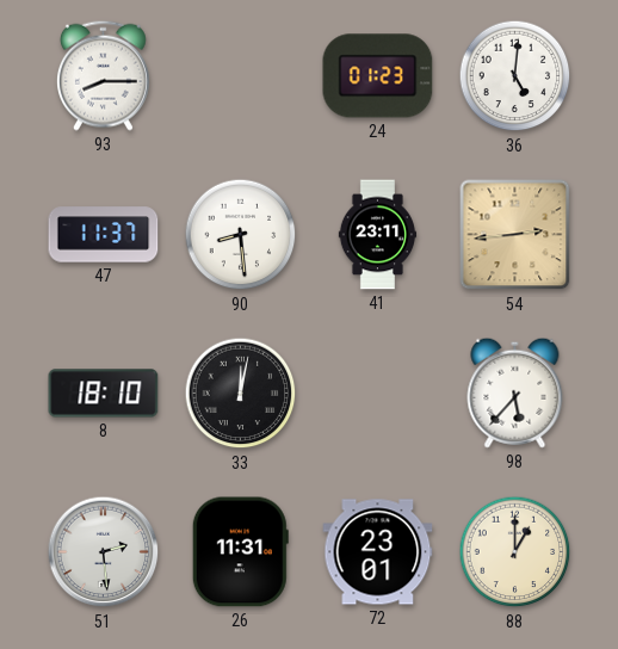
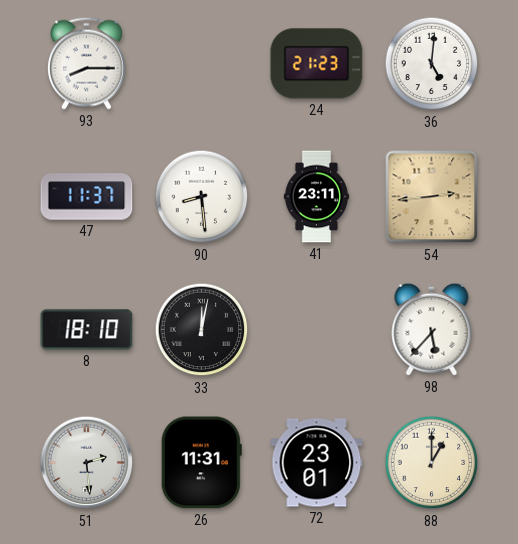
24: 01:23 -> 21:23 (317, 64)
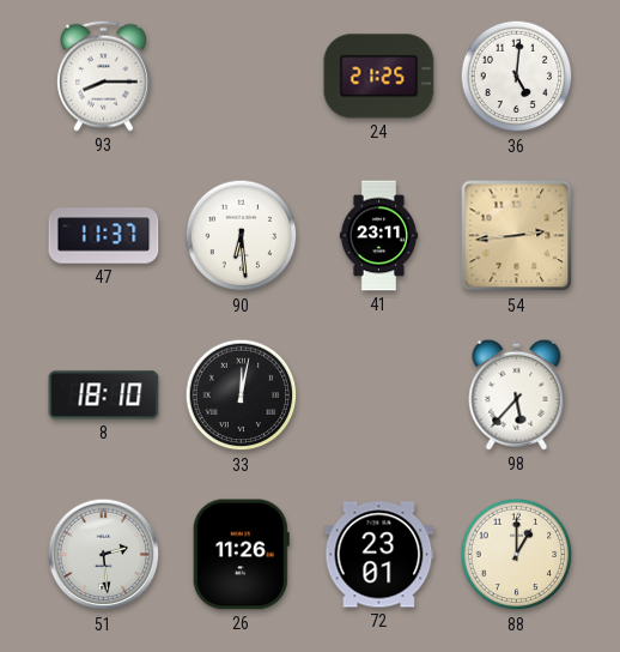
24: 21:23 -> 21:25 (379, 77)
90: 8:29 -> 6:29 (242, 236)
26: 11:31 -> 11:26 (241, 555)
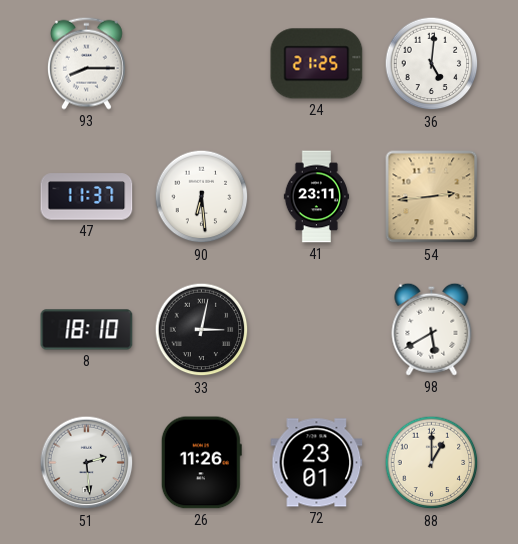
33: 12:02 -> 3:02 (202, 330)
98: 5:37 -> 5:40 (432, 329)
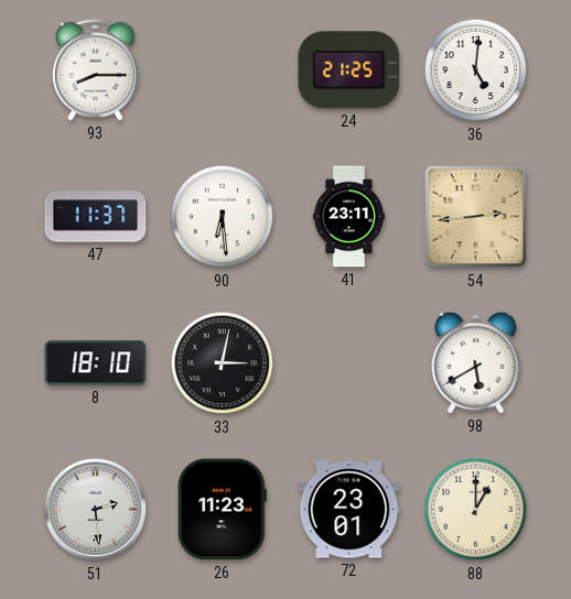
26: 11:26 -> 11:23 (222, 510)
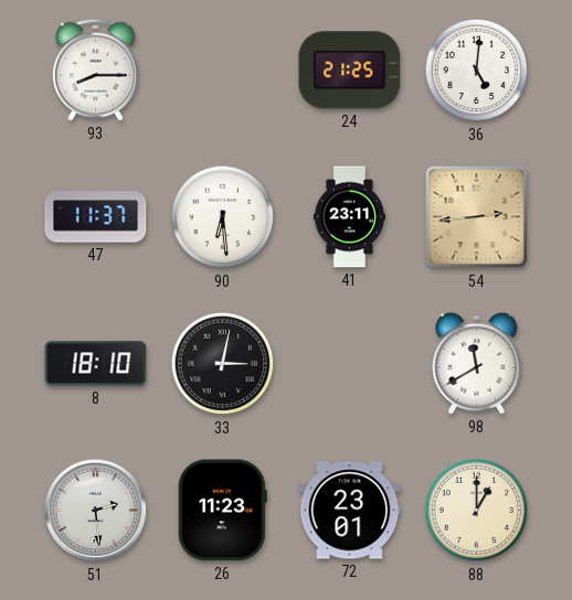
98: 5:40 -> 11:40 (477, 363)
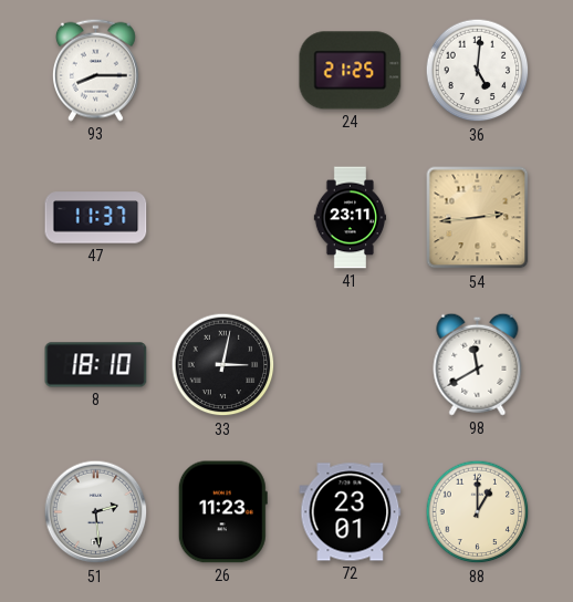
90: 6:29 -> none (223, 217)
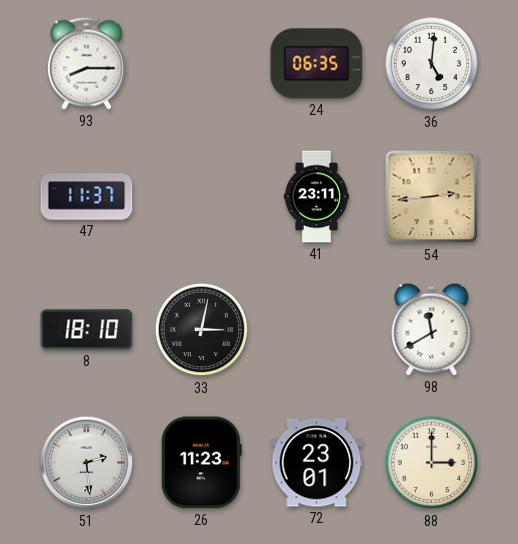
24: 21:25 -> 06:35 (317, 64)
88: 1:00 -> 3:00 (432, 463)
